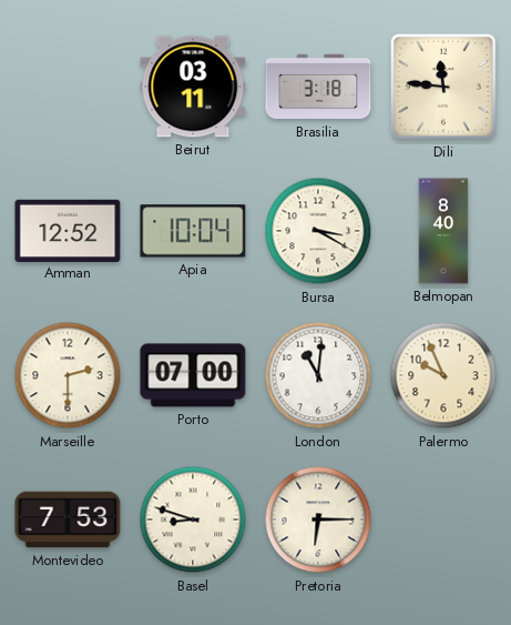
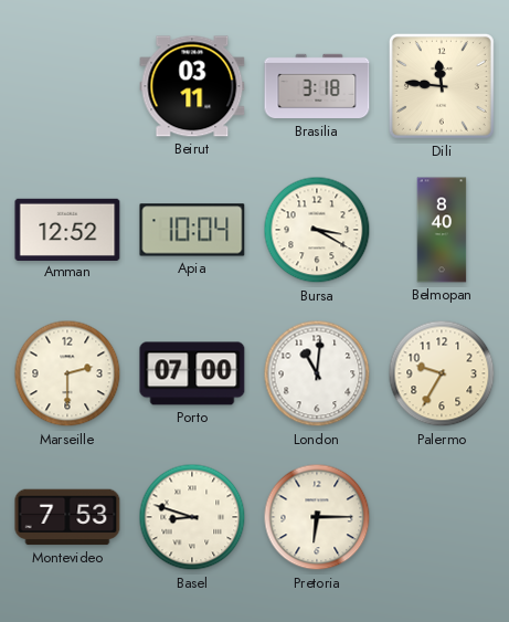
Palermo: 9:56 -> 9:35 (442, 373)
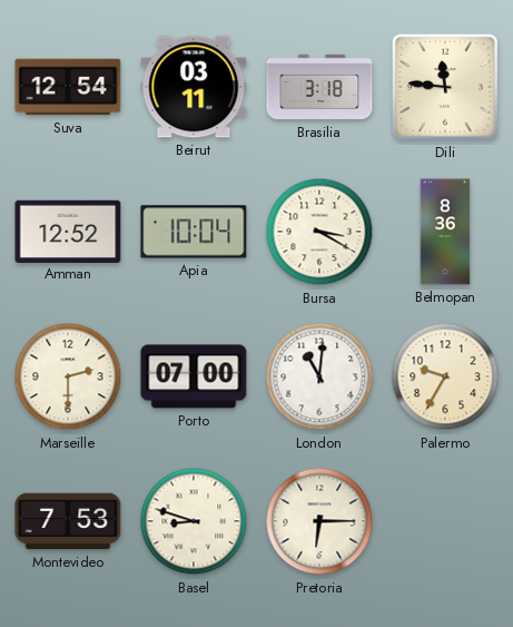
Suva: none -> 12:54 (68, 87)
Belmopan: 8:40 -> 8:36 (445, 232)
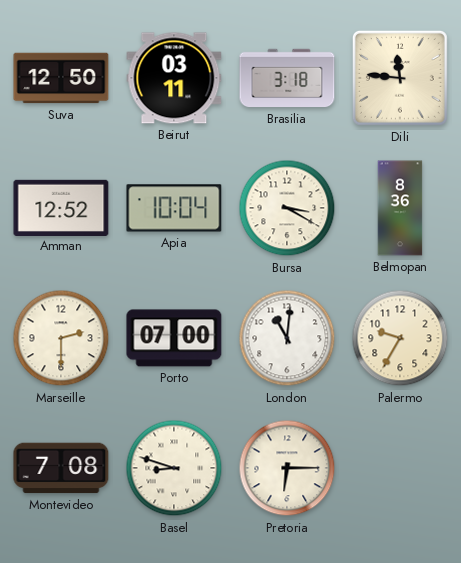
Suva: 12:54 -> 12:50 (61, 78)
Montevideo: 7:53 -> 7:08 (61, 468)
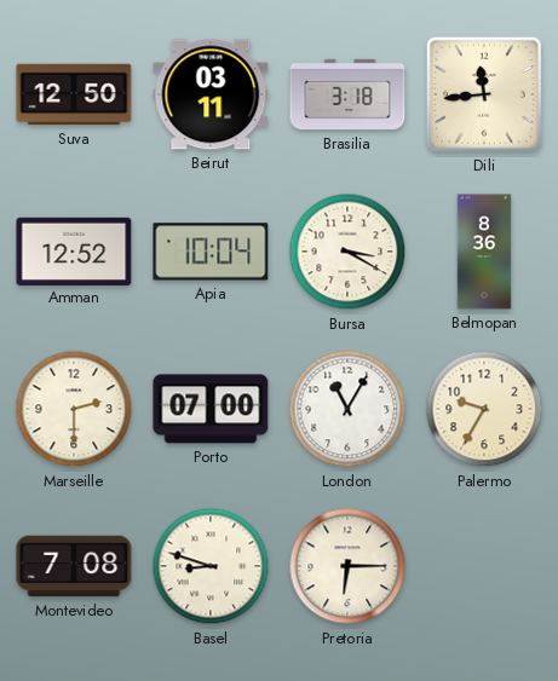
Dili: 11:46 -> 11:44 (484, 94)
London: 11:01 -> 11:05 (347, 409)
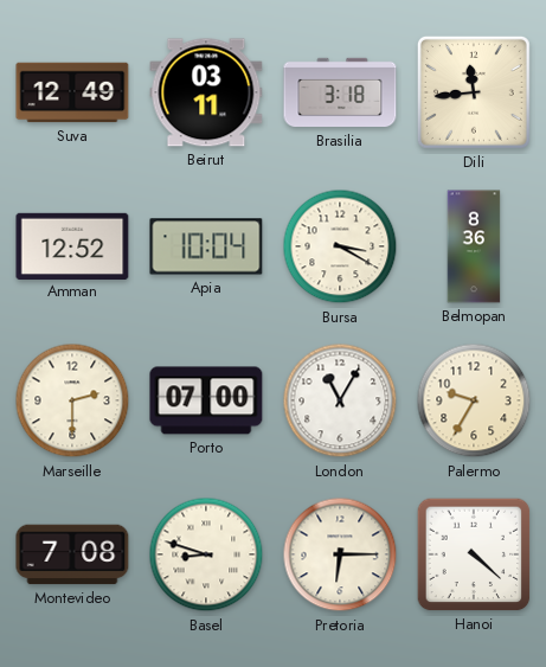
Suva: 12:50 -> 12:49 (72, 92)
Hanoi: none -> 4:22 (474, 554)
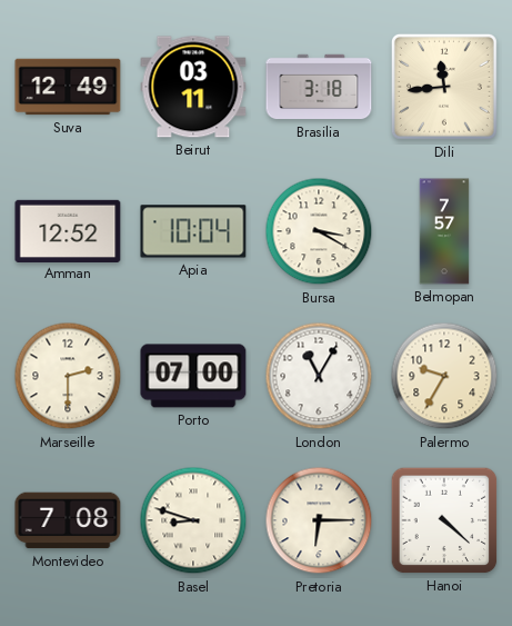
Belmopan: 8:36 -> 7:57 (444, 231)
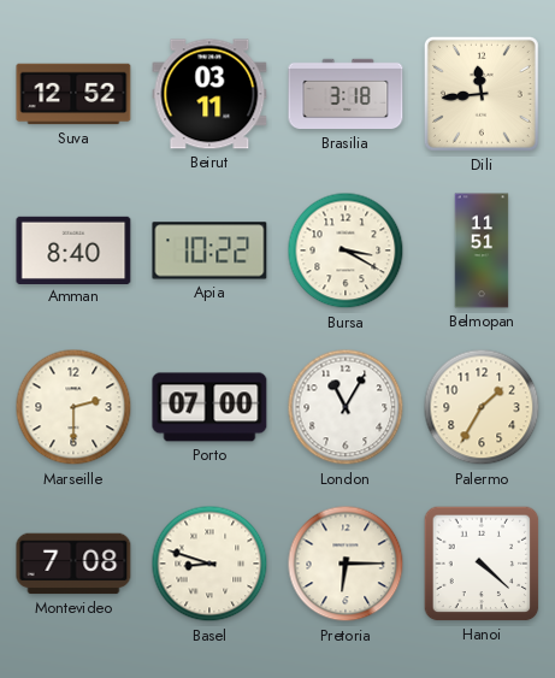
Suva: 12:49 -> 12:52 (73, 94)
Amman: 12:52 -> 8:40 (73, 249)
Apia: 10:04 -> 10:22 (209, 250)
Belmopan: 7:57 -> 11:51 (482, 250)
Palermo: 9:35 -> 1:35 (482, 407)
